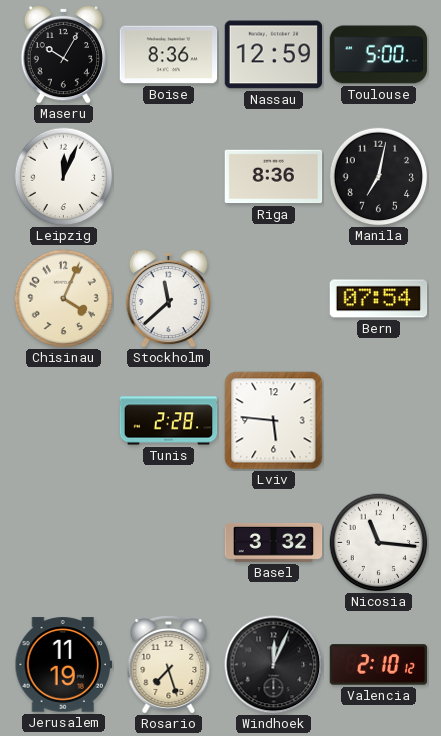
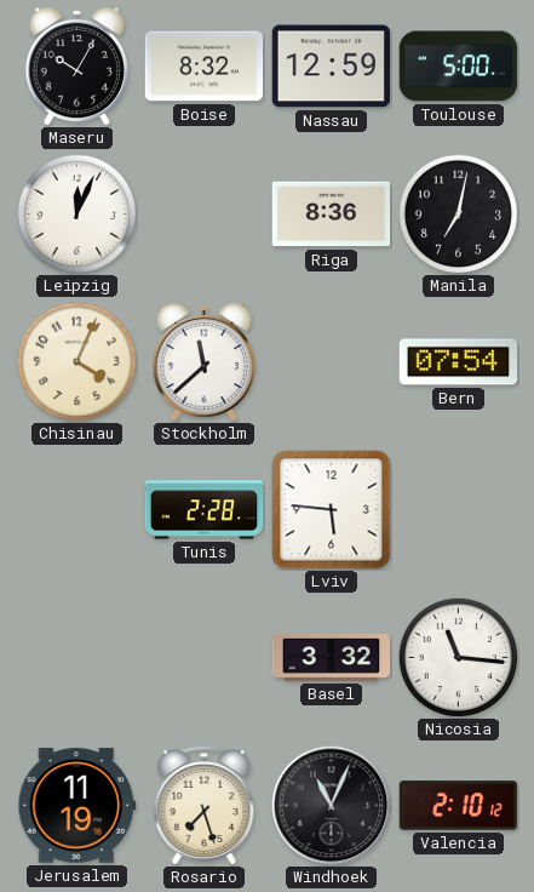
Boise: 8:36 -> 8:32 (205, 67)
Windhoek: 12:04 -> 11:04 (332, 806)
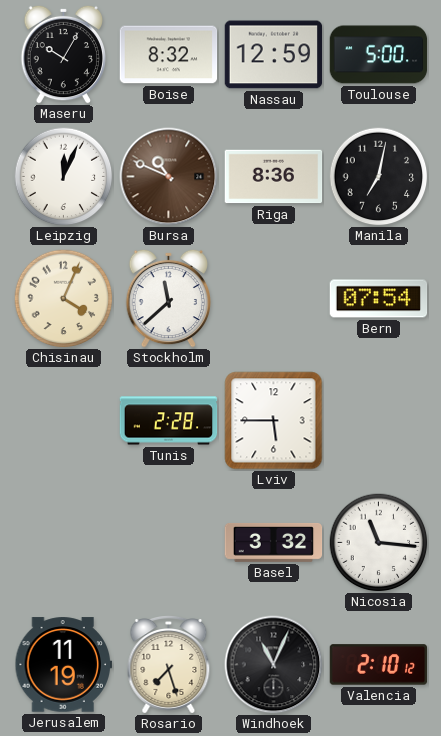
Bursa: none -> 10:49 (169, 177)
Lviv: 5:46 -> 5:45 (274, 421)
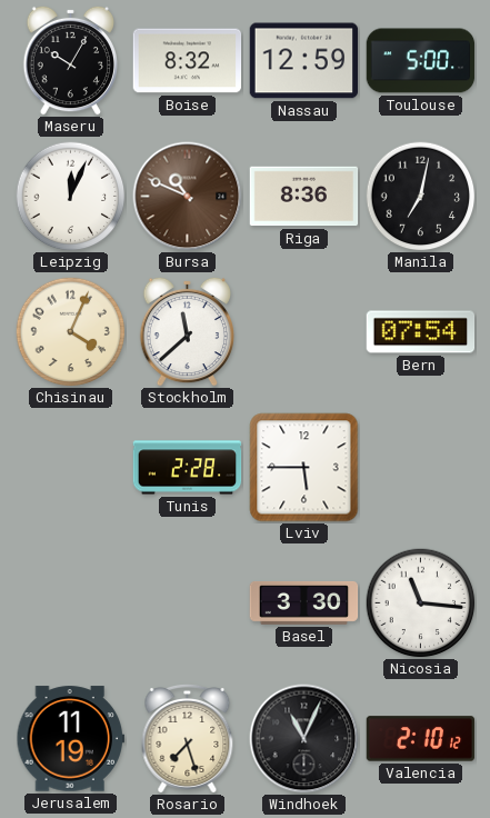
Basel: 3:32 -> 3:30 (304, 603)
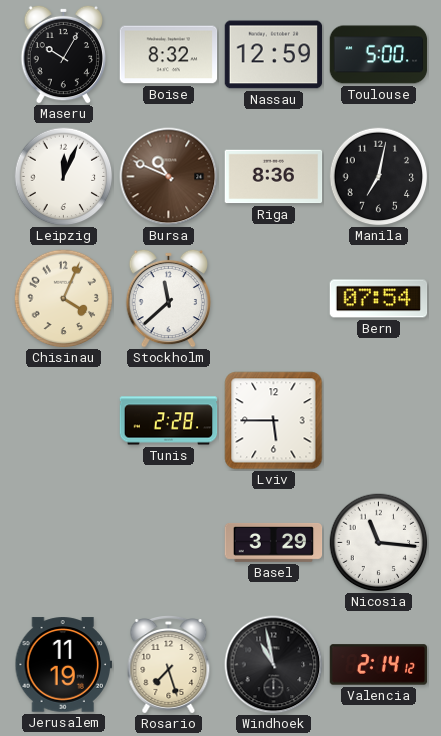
Basel: 3:30 -> 3:29 (274, 543)
Windhoek: 11:04 -> 10:58 (274, 665)
Valencia: 2:10 -> 2:14 (379, 665)
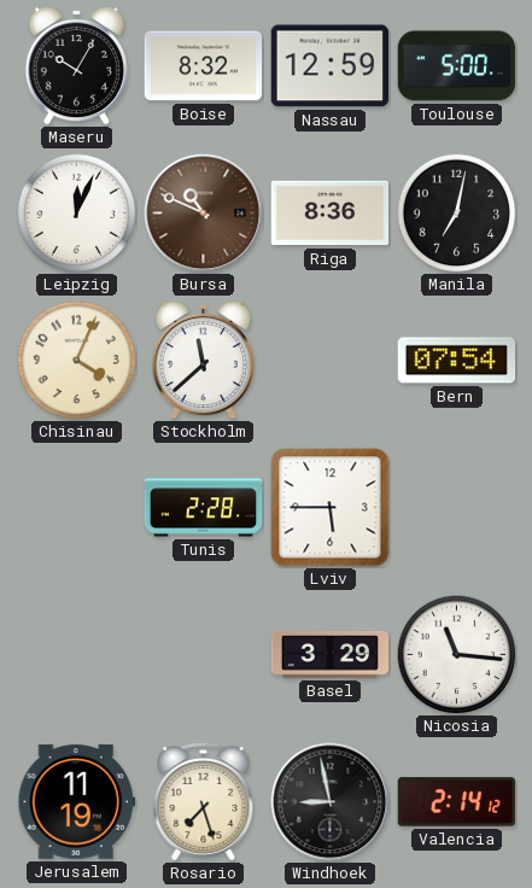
Windhoek: 10:58 -> 8:58 (331, 802)
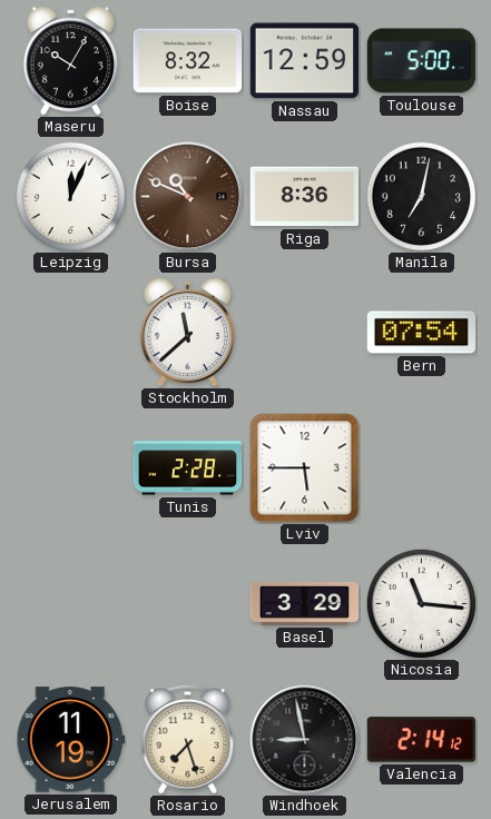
Chisinau: 4:04 -> none (77, 361)
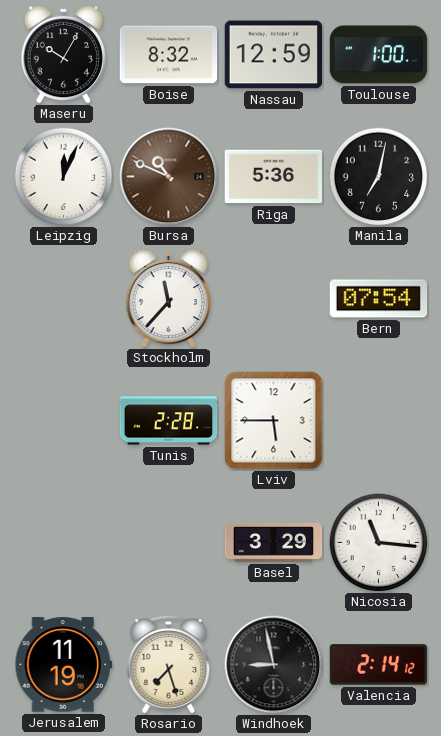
Toulouse: 5:00 -> 1:00 (379, 55)
Riga: 8:36 -> 5:36 (274, 177)
Stockholm: 11:38 -> 11:37 (168, 298)
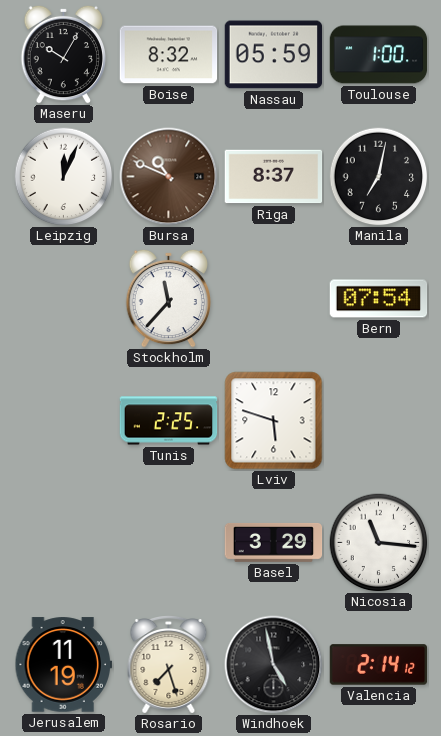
Nassau: 12:59 -> 05:59 (274, 55)
Riga: 5:36 -> 8:37 (274, 177)
Tunis: 2:28 -> 2:25 (169, 421)
Lviv: 5:45 -> 5:48 (274, 421)
Windhoek: 8:58 -> 4:58 (274, 665)
